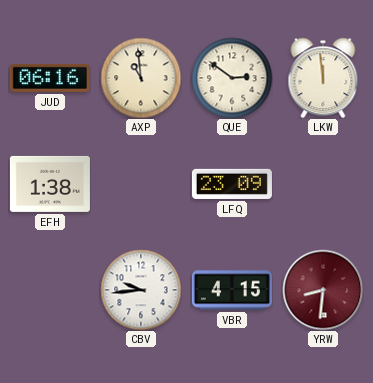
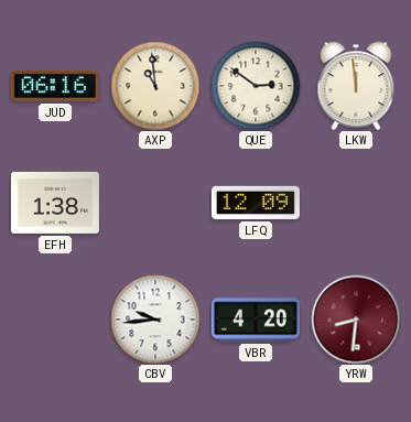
LFQ: 23:09 -> 12:09 (256, 203)
VBR: 4:15 -> 4:20 (256, 320)
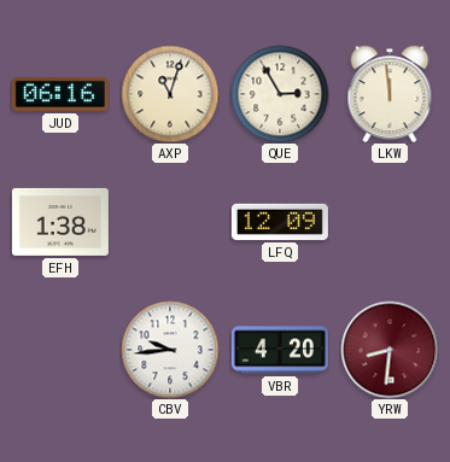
AXP: 10:59 -> 11:03 (170, 94)
QUE: 2:51 -> 2:55 (280, 94)
